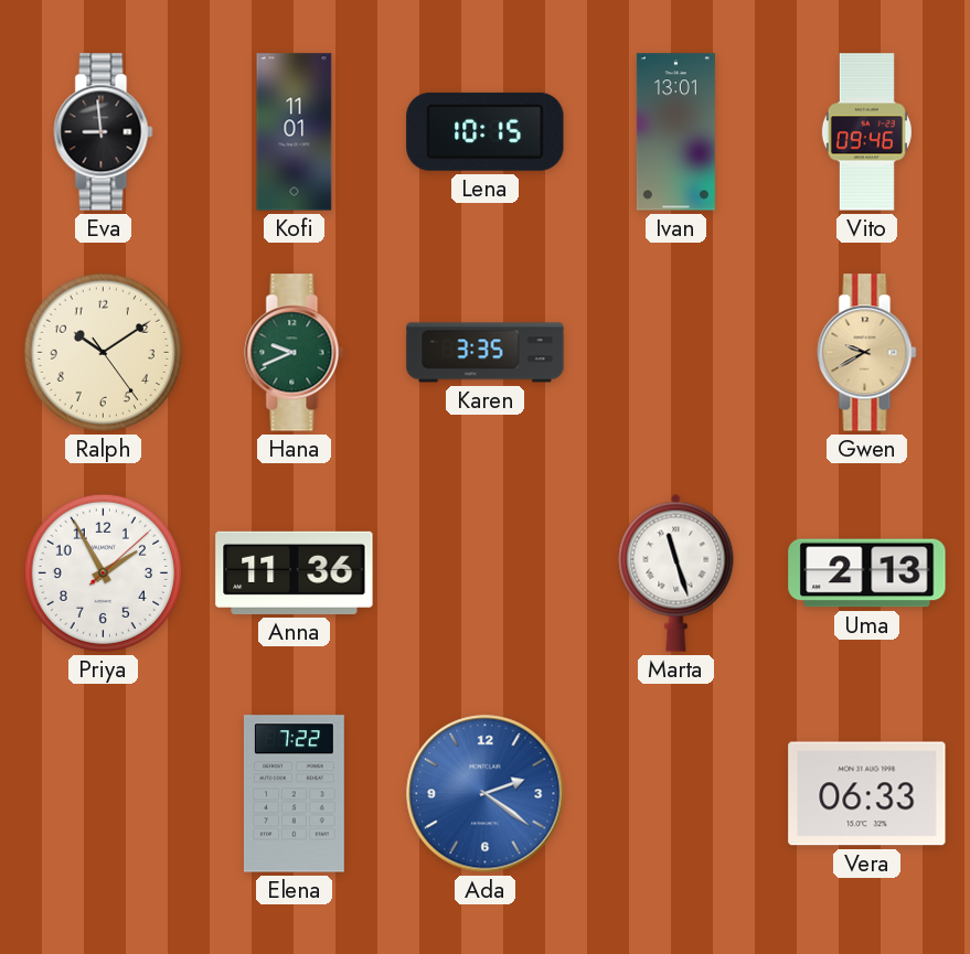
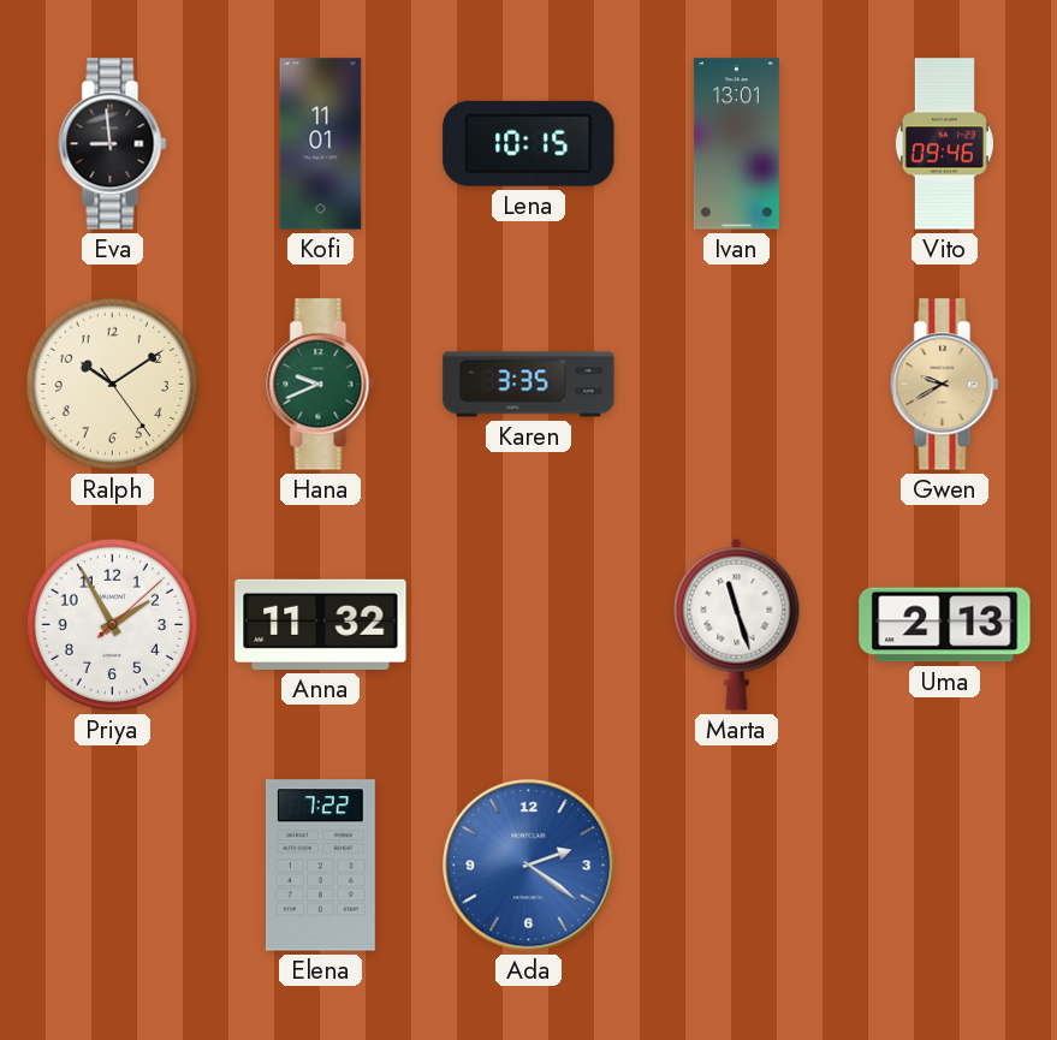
Anna: 11:36 -> 11:32 (321, 624)
Vera: 06:33 -> none (867, 794)
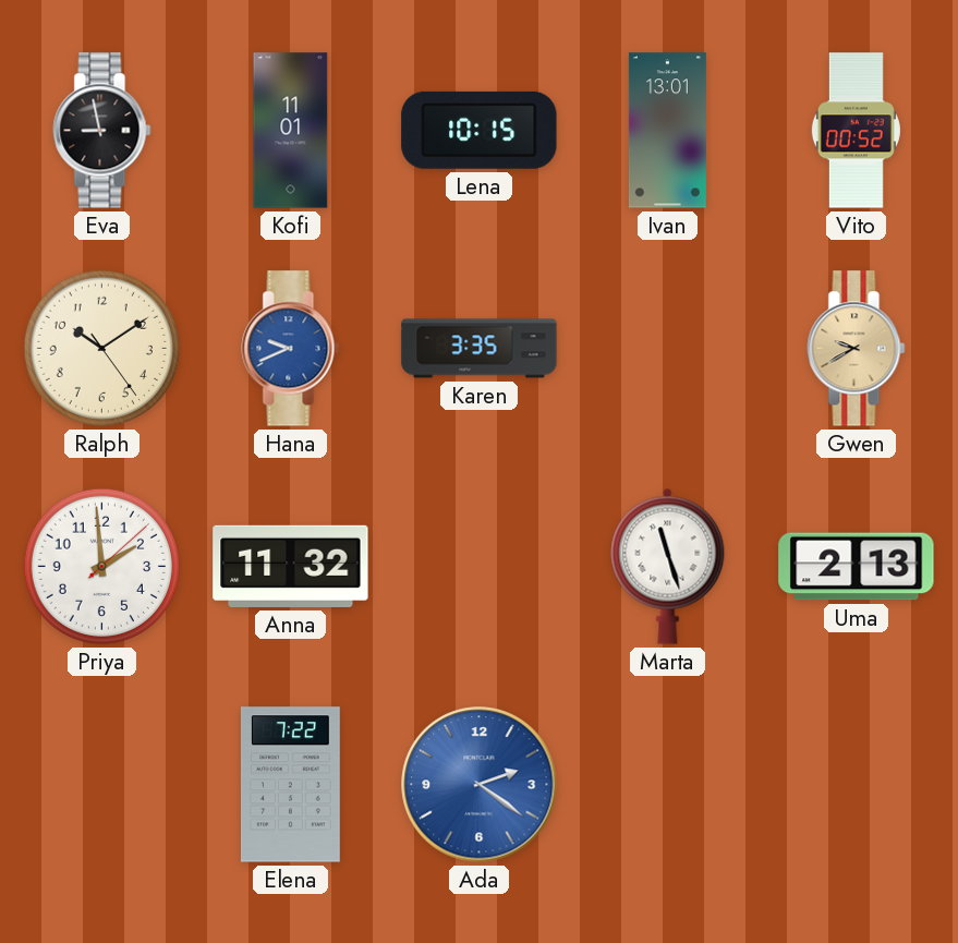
Eva: 8:59 -> 8:58 (102, 131)
Vito: 09:46 -> 00:52 (856, 131)
Hana dial: green -> blue (291, 349)
Priya: 1:55 -> 1:59 (101, 566)
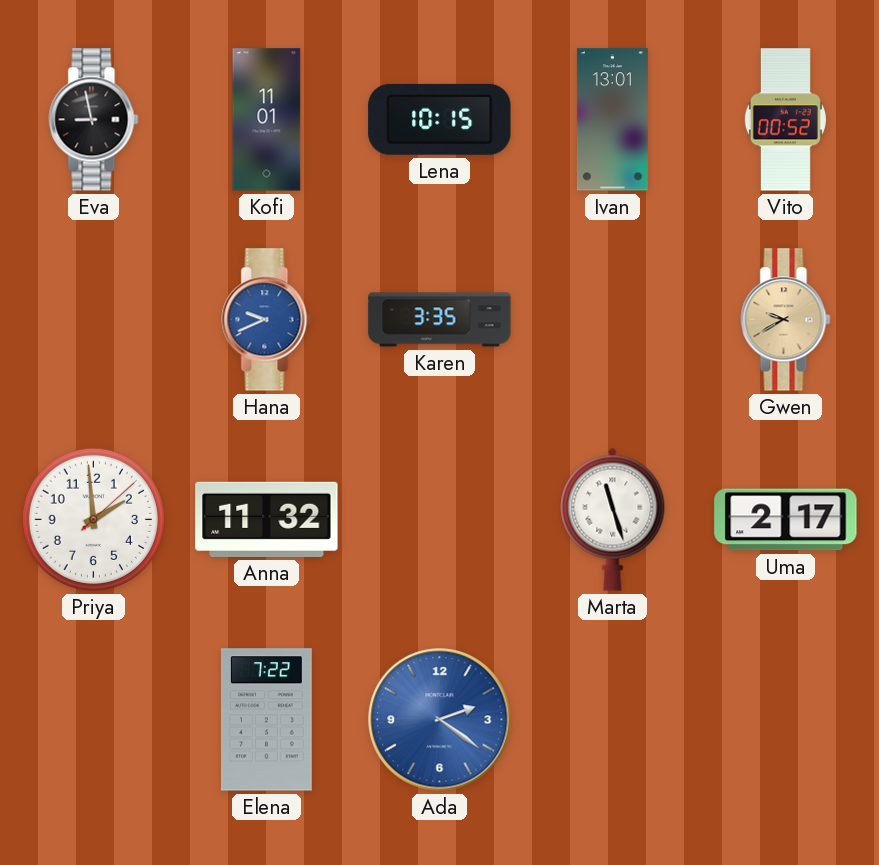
Ralph: 10:09 -> none (101, 348)
Uma: 2:13 -> 2:17 (786, 520)
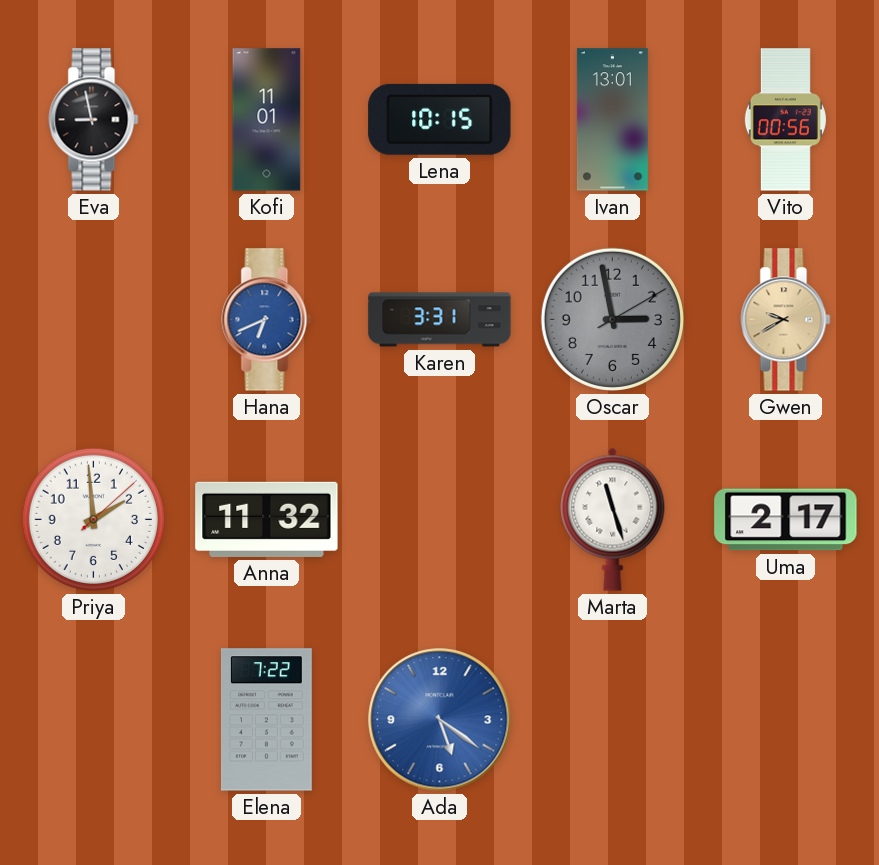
Vito: 00:52 -> 00:56 (785, 120)
Hana: 9:41 -> 6:41 (267, 320)
Karen: 3:35 -> 3:31 (440, 320)
Oscar: none -> 2:58 (612, 319)
Ada: 2:21 -> 5:21 (440, 720)
